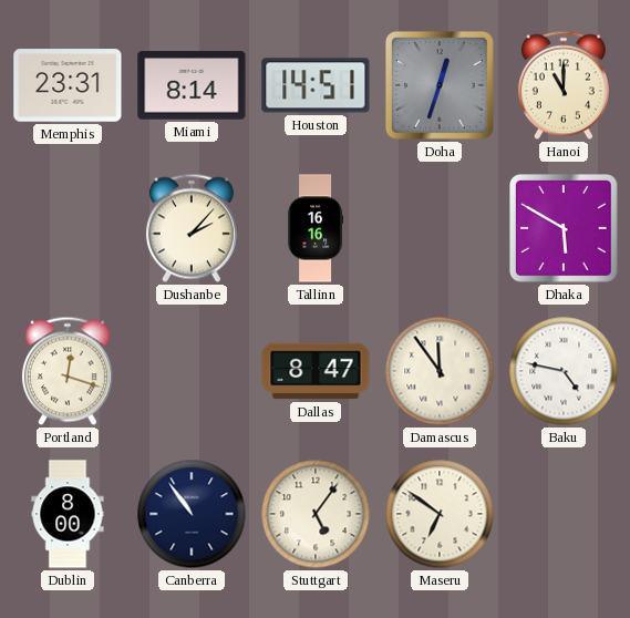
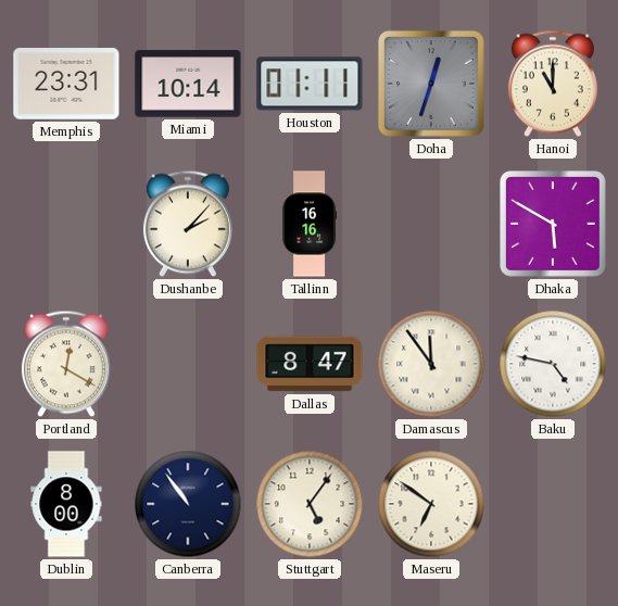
Miami: 8:14 -> 10:14 (188, 84)
Houston: 14:51 -> 01:11 (310, 84)
Portland: 12:18 -> 12:20 (66, 364)
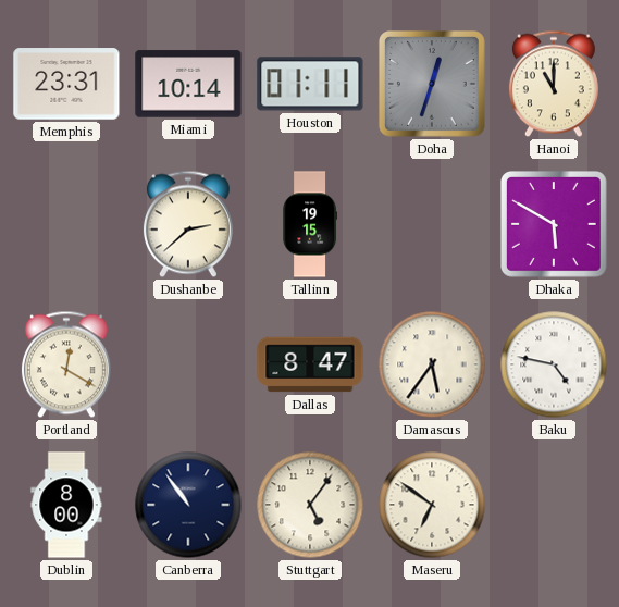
Dushanbe: 2:07 -> 2:38 (188, 224)
Tallinn: 16:16 -> 19:15 (310, 224)
Damascus: 11:54 -> 5:36 (432, 364)
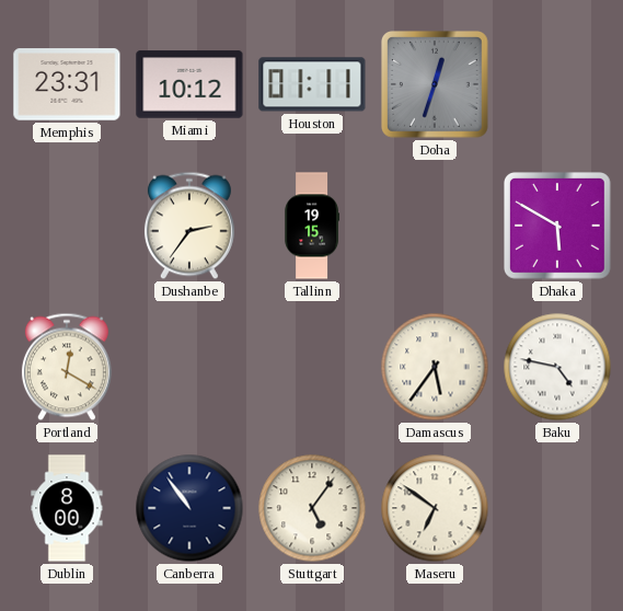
Miami: 10:14 -> 10:12 (189, 84)
Hanoi: 11:00 -> none (554, 84)
Dushanbe: 2:38 -> 2:36 (189, 226)
Dallas: 8:47 -> none (310, 364)
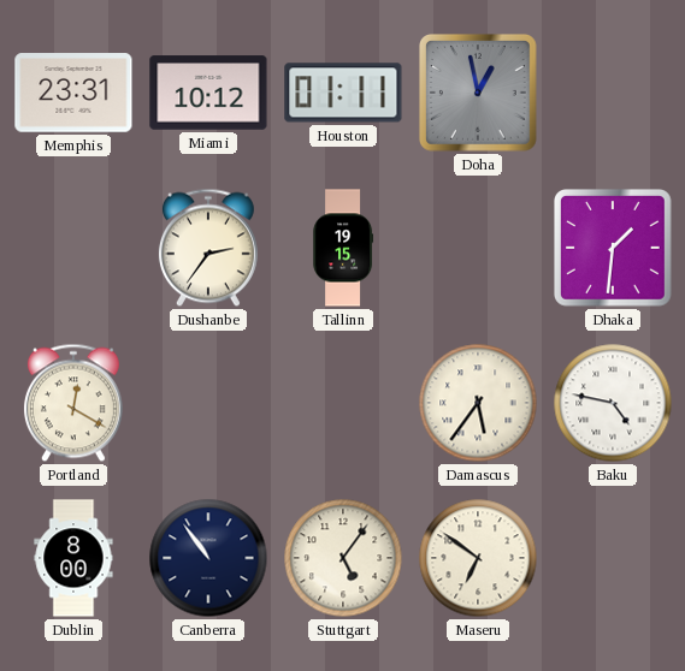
Doha: 12:33 -> 12:58 (479, 94)
Dhaka: 5:50 -> 1:31 (614, 249)
